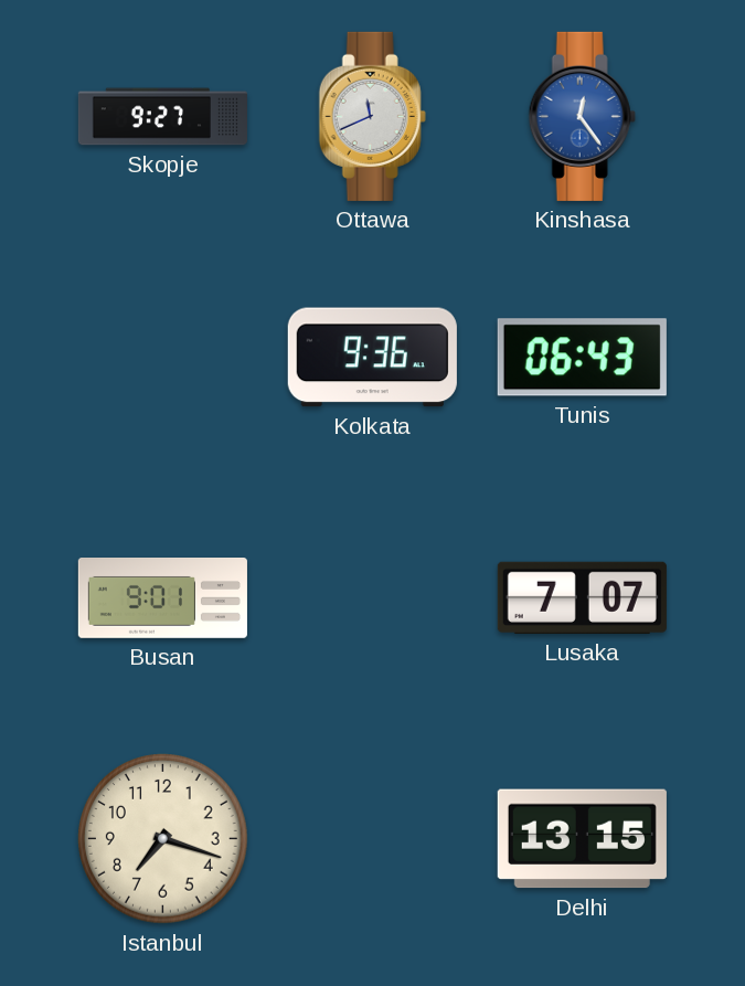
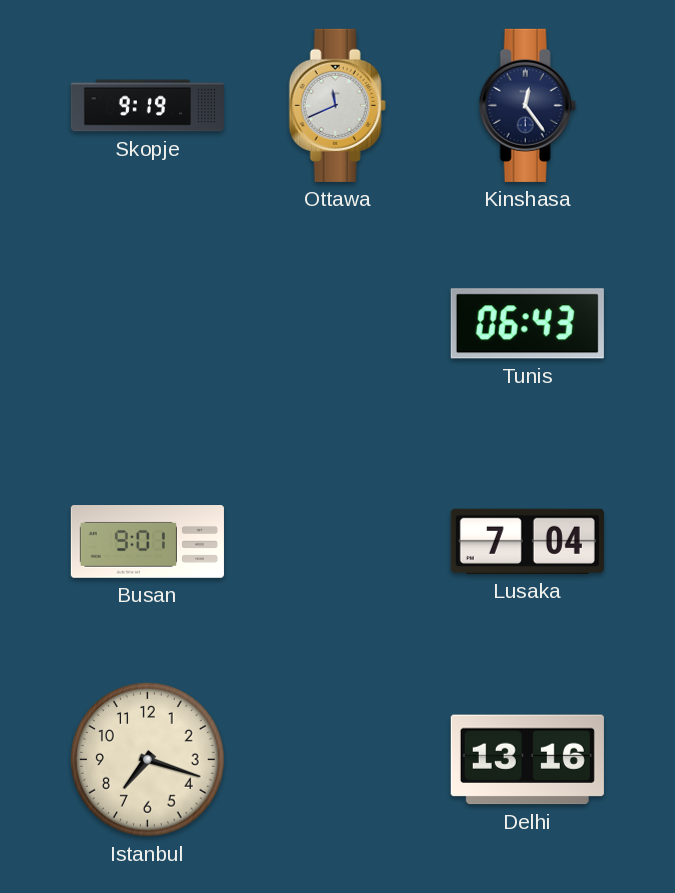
Skopje: 9:27 -> 9:19 (147, 106)
Kinshasa dial: blue -> navy (527, 105)
Kolkata: 9:36 -> none (372, 358)
Lusaka: 7:07 -> 7:04 (527, 541)
Delhi: 13:15 -> 13:16 (527, 760)
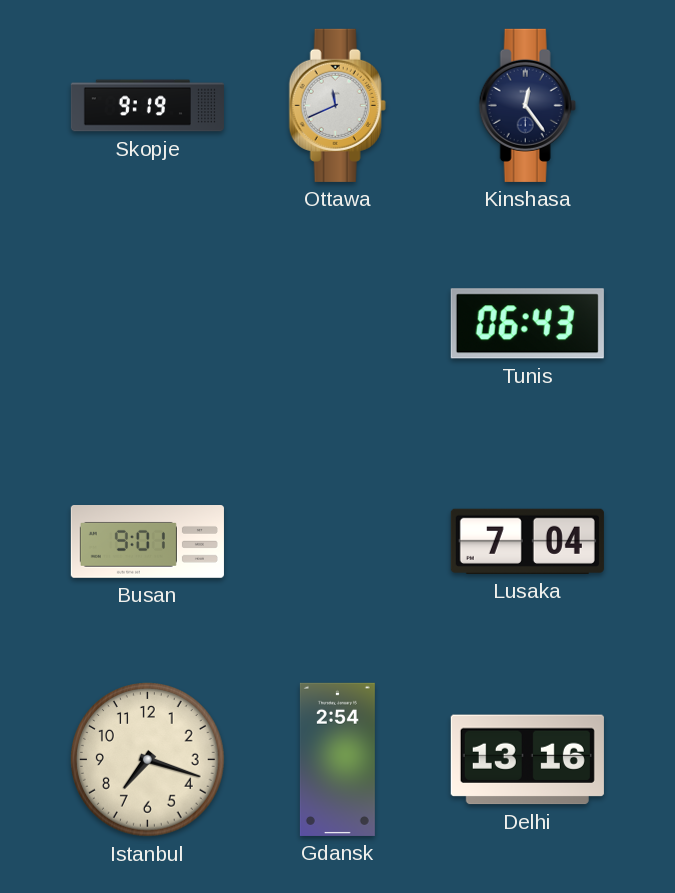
Gdansk: none -> 2:54 (337, 759)
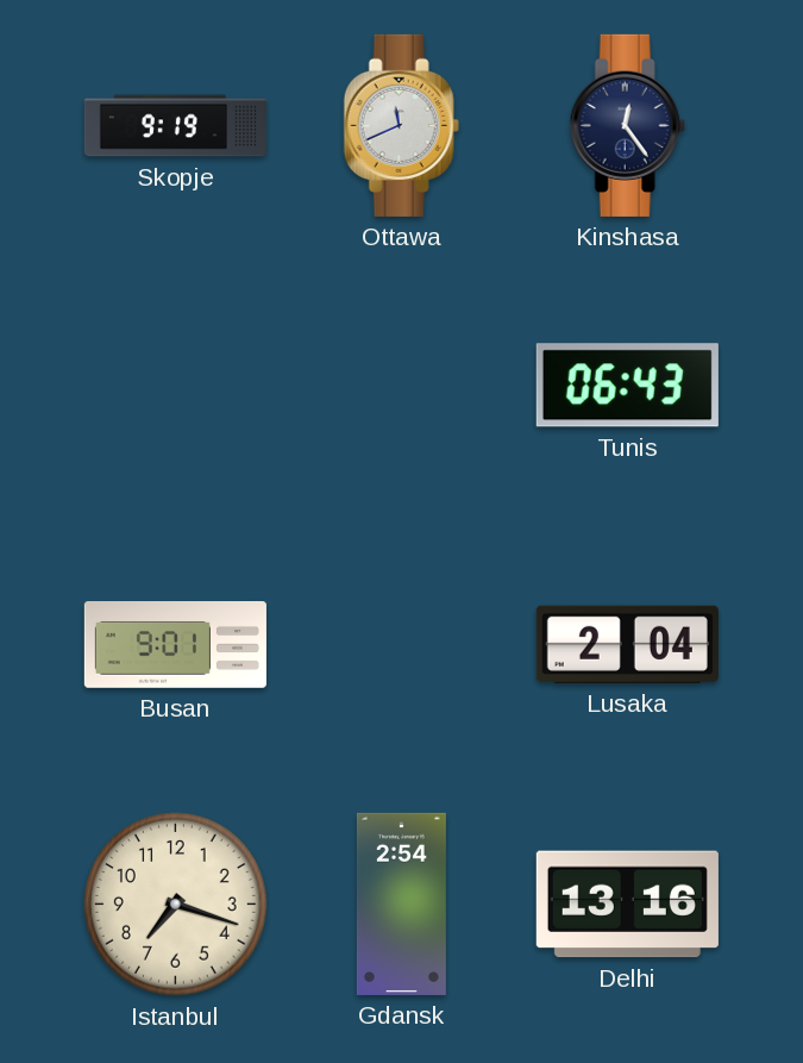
Lusaka: 7:04 -> 2:04 (627, 644)
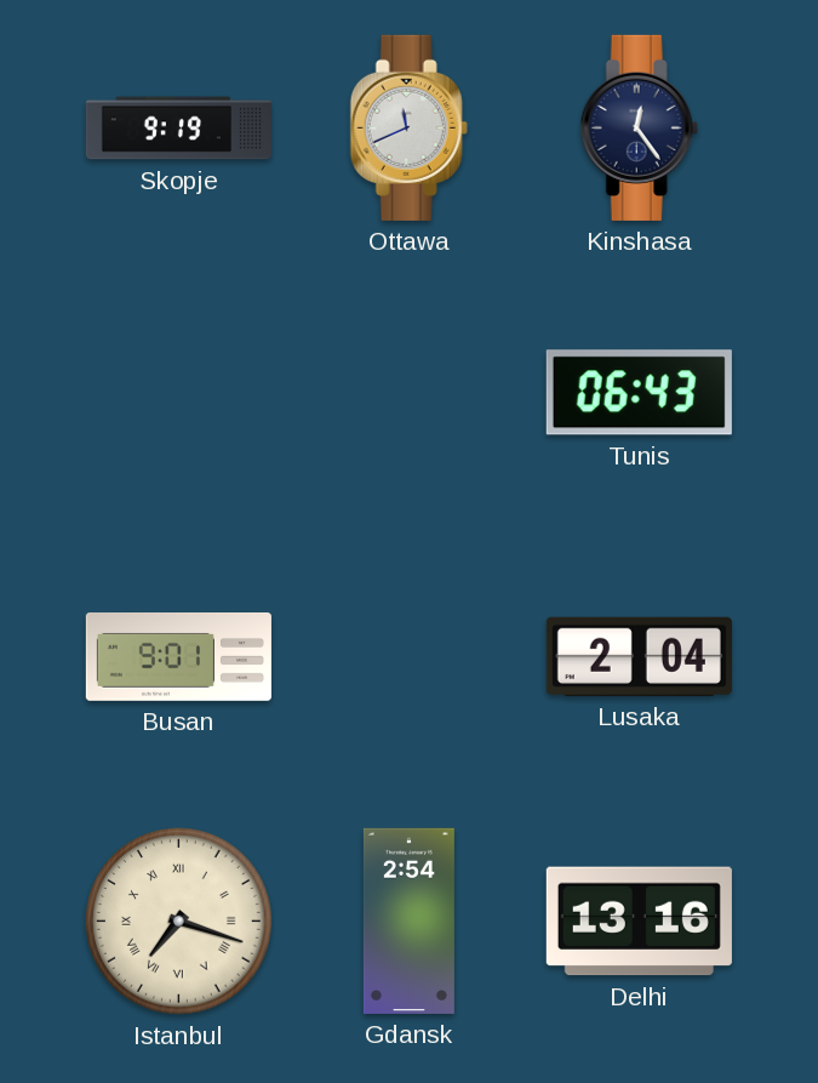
Istanbul numerals: Arabic -> Roman (179, 922)
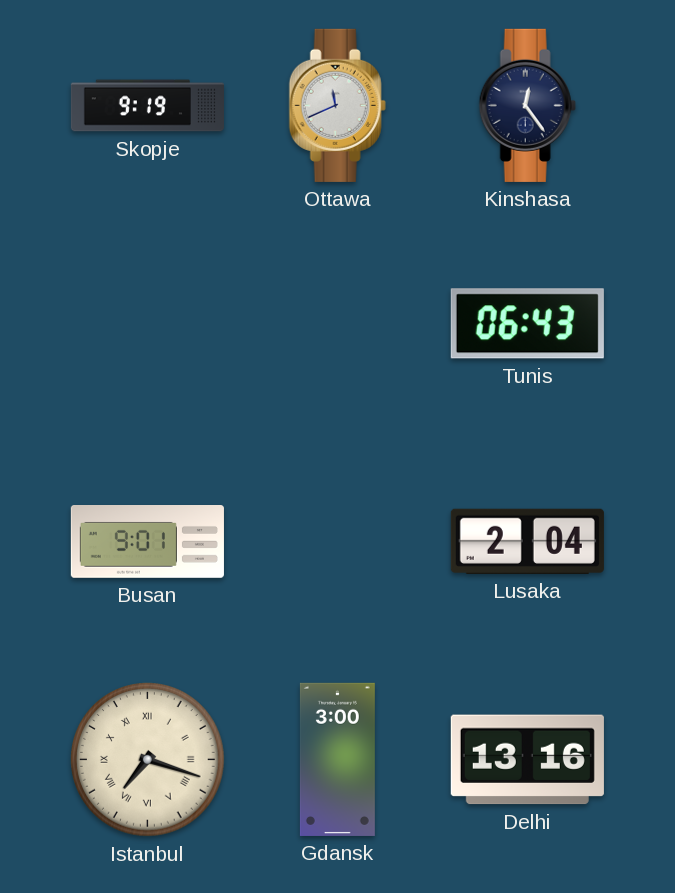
Gdansk: 2:54 -> 3:00 (337, 759)
